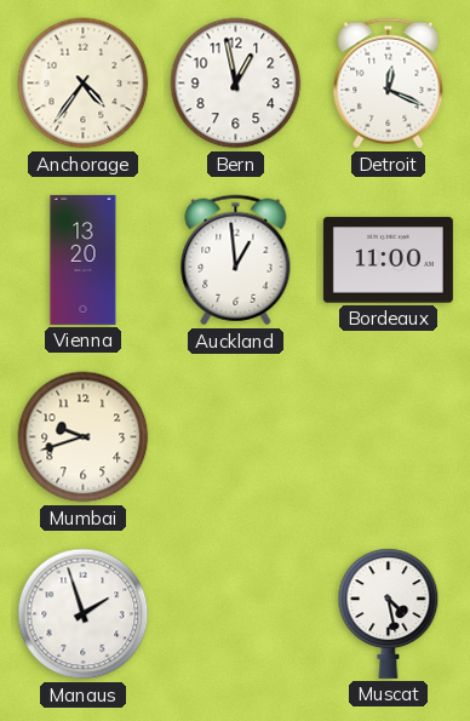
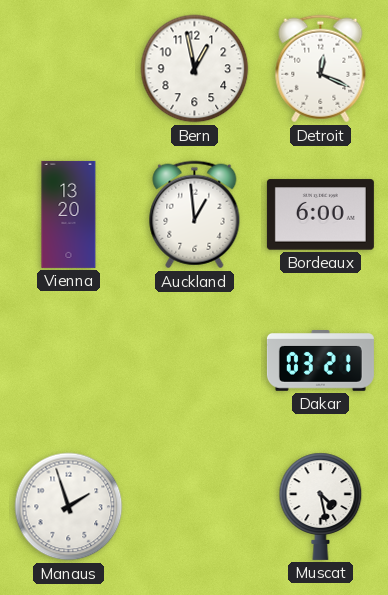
Anchorage: 4:36 -> none (84, 84)
Bordeaux: 11:00 -> 6:00 (320, 215)
Mumbai: 9:42 -> none (84, 437)
Dakar: none -> 03:21 (320, 361)
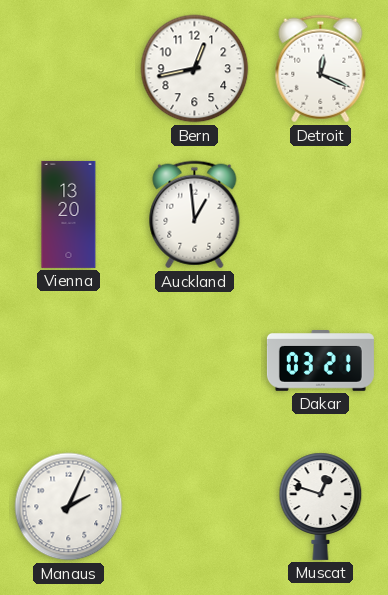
Bern: 12:58 -> 12:43 (195, 69)
Bordeaux: 6:00 -> none (320, 215)
Manaus: 1:57 -> 2:04 (69, 507)
Muscat: 4:28 -> 12:48 (321, 506)
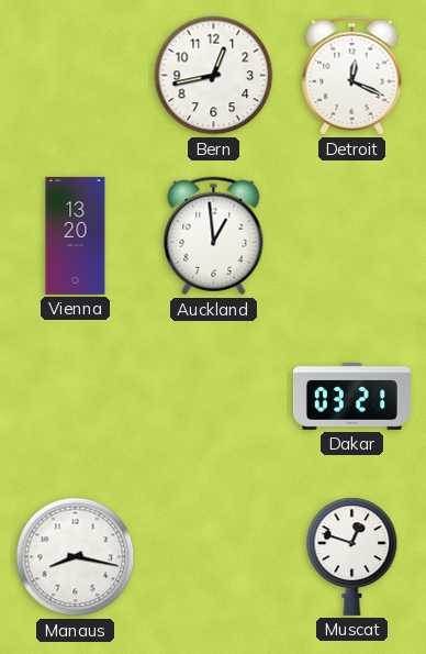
Manaus: 2:04 -> 8:17 (76, 557)
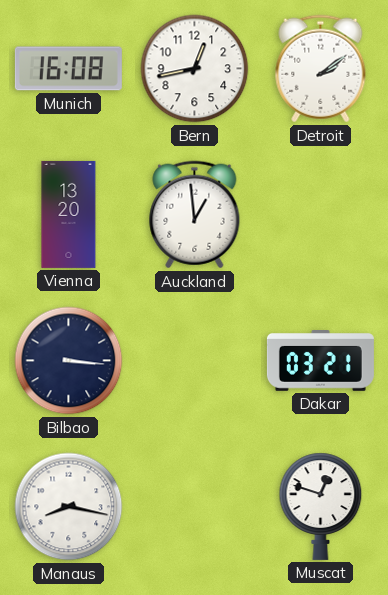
Munich: none -> 16:08 (68, 69)
Detroit: 12:19 -> 2:09 (321, 69)
Bilbao: none -> 3:16 (69, 361)
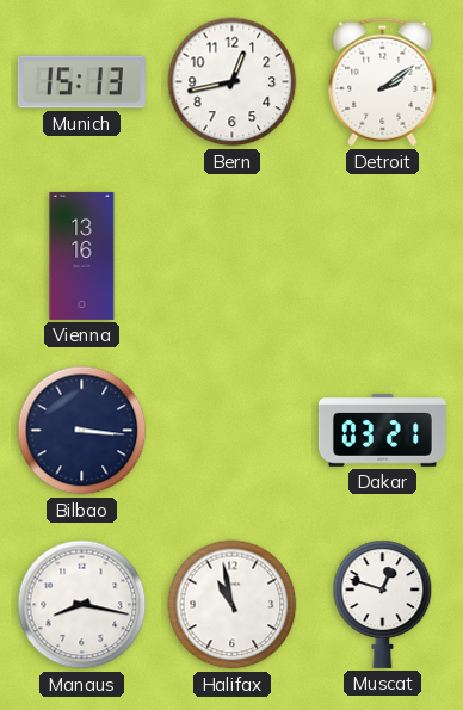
Munich: 16:08 -> 15:13 (81, 82)
Vienna: 13:20 -> 13:16 (82, 255)
Auckland: 12:59 -> none (195, 215)
Halifax: none -> 10:58 (233, 605)
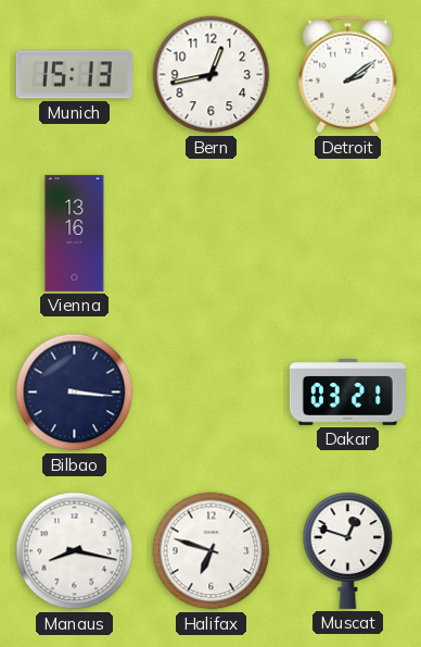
Halifax: 10:58 -> 6:48 (212, 551)
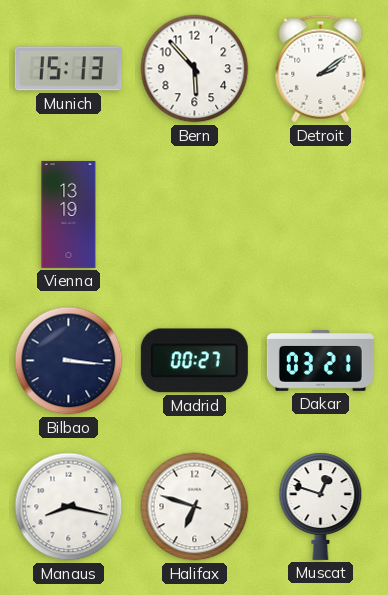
Bern: 12:43 -> 5:53 (195, 69)
Vienna: 13:16 -> 13:19 (69, 214)
Madrid: none -> 00:27 (194, 361)
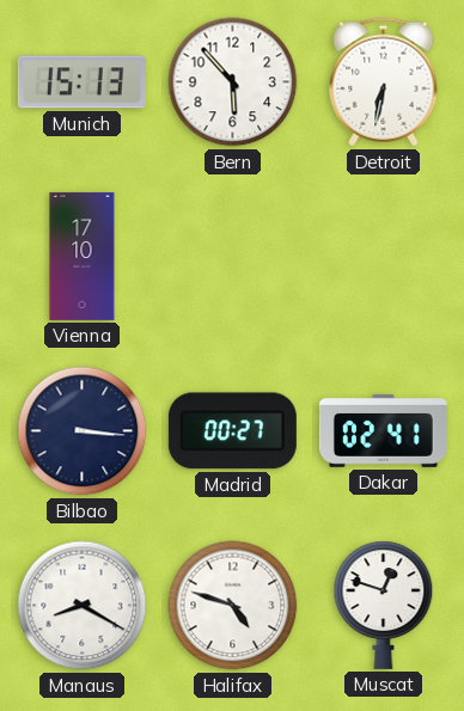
Detroit: 2:09 -> 6:32 (384, 82)
Vienna: 13:19 -> 17:10 (83, 256)
Dakar: 03:21 -> 02:41 (383, 431)
Manaus: 8:17 -> 8:20 (83, 606)
Halifax: 6:48 -> 4:48 (233, 606)
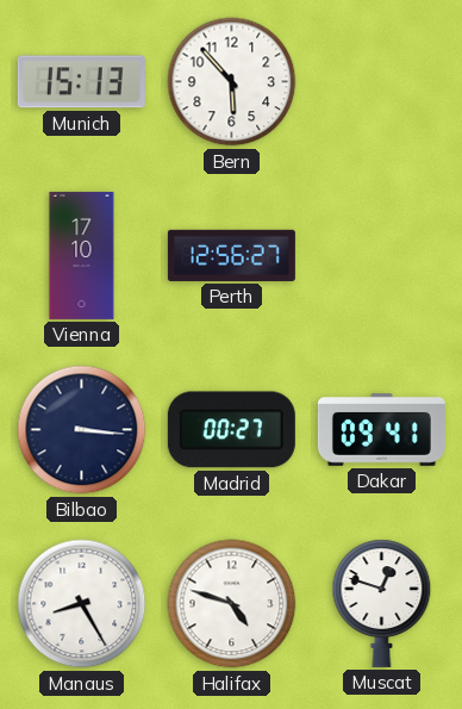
Detroit: 6:32 -> none (384, 82)
Perth: none -> 12:56 (231, 255)
Dakar: 02:41 -> 09:41 (381, 430)
Manaus: 8:20 -> 8:25 (82, 604)
